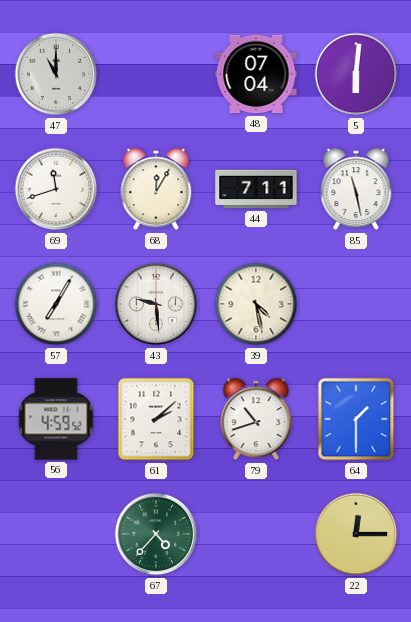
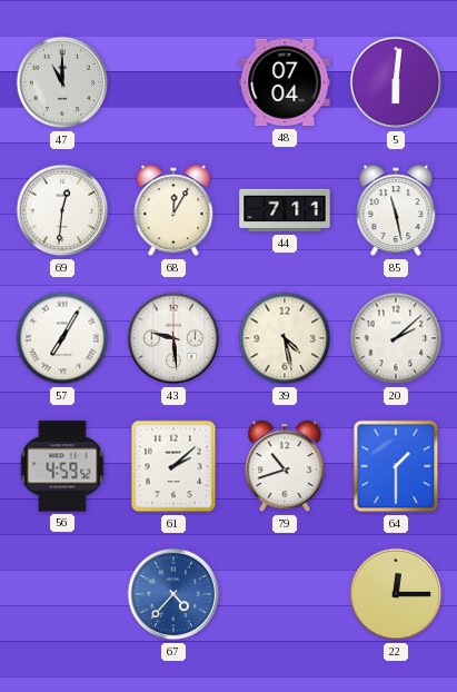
69: 11:42 -> 12:31 (62, 210)
20: none -> 2:08 (396, 338)
67 dial: green -> blue (173, 594)
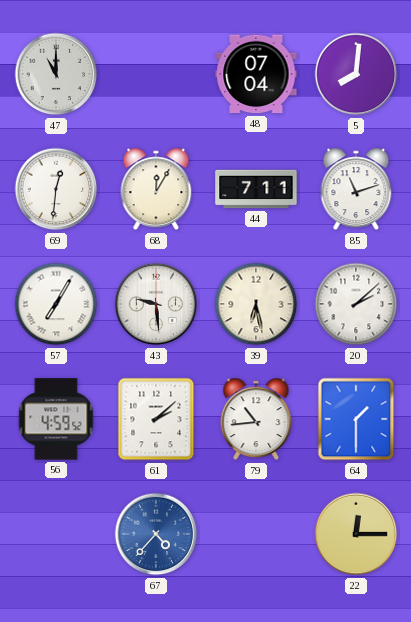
5: 6:01 -> 8:01 (356, 74)
85: 11:28 -> 11:12 (356, 189)
39: 4:28 -> 6:28 (256, 304)
79: 10:42 -> 10:44 (256, 419)
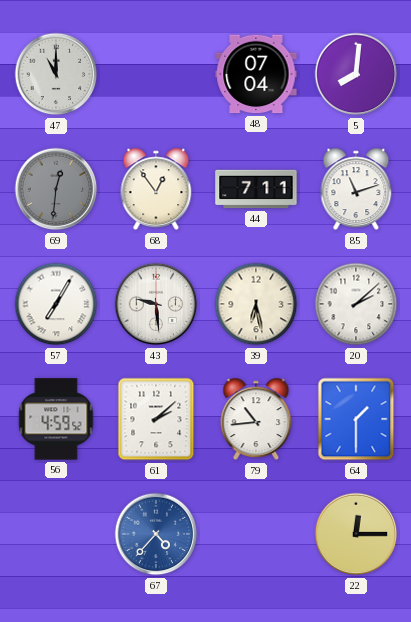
69 dial: white -> grey (56, 189)
68: 12:05 -> 12:54 (156, 189)
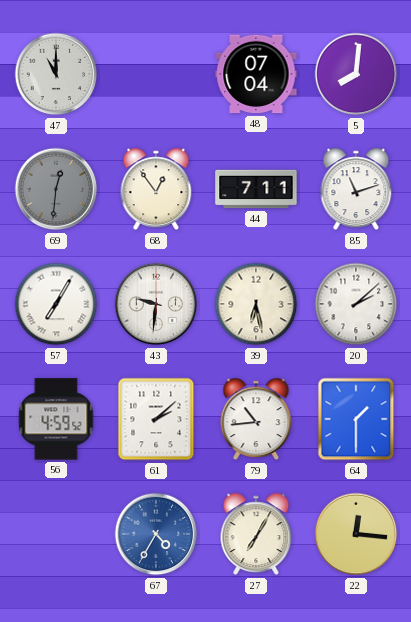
43: 9:29 -> 9:31 (156, 304)
67: 4:37 -> 4:35 (156, 534)
27: none -> 7:05 (256, 534)
22: 12:15 -> 12:16 (356, 534)
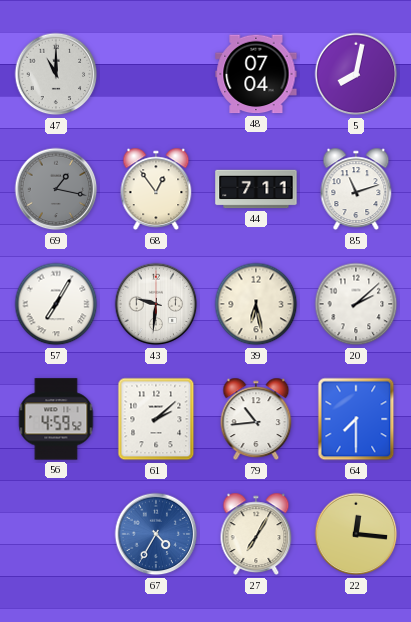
5: 8:01 -> 8:02 (356, 74)
69: 12:31 -> 1:17 (56, 189)
64: 1:30 -> 7:30 (356, 419)
